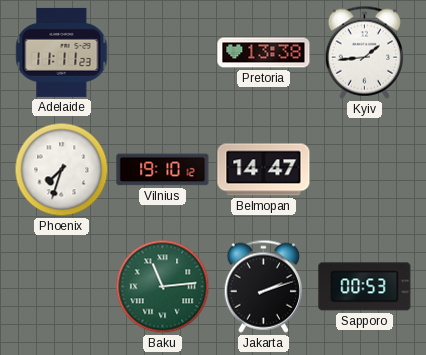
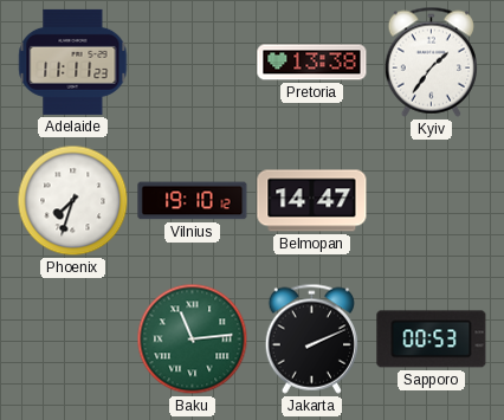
Kyiv: 1:44 -> 1:36 (431, 62)
Jakarta: 2:12 -> 2:11 (311, 338)
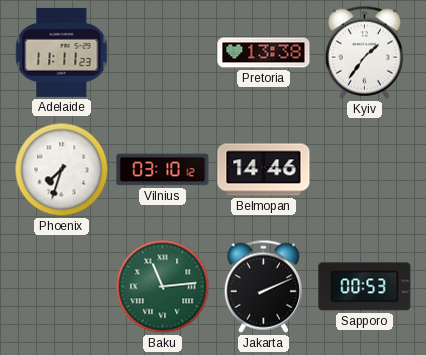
Vilnius: 19:10 -> 03:10 (163, 170)
Belmopan: 14:47 -> 14:46 (264, 170)
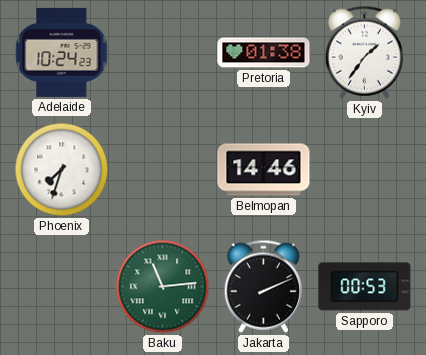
Adelaide: 11:11 -> 10:24 (62, 52)
Pretoria: 13:38 -> 01:38 (264, 53)
Vilnius: 03:10 -> none (163, 170)
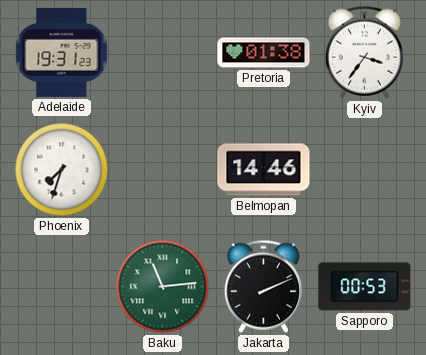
Adelaide: 10:24 -> 19:31 (62, 52)
Kyiv: 1:36 -> 3:36 (364, 52)
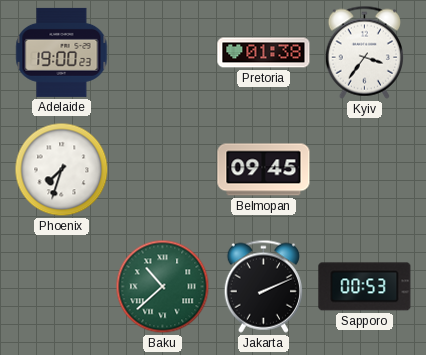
Adelaide: 19:31 -> 19:00 (62, 52)
Belmopan: 14:46 -> 09:45 (264, 170)
Baku: 11:14 -> 10:38 (163, 287)
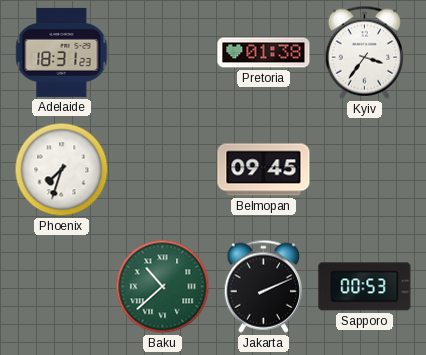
Adelaide: 19:00 -> 18:31 (62, 52)
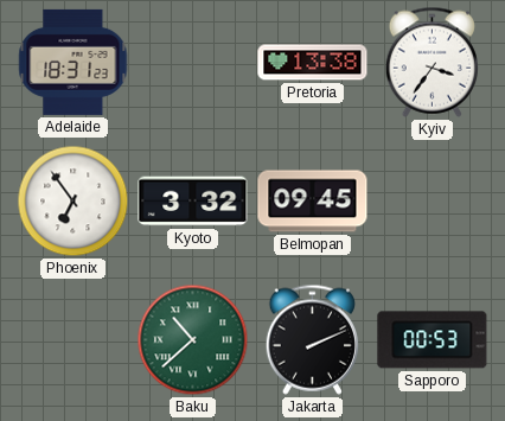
Pretoria: 01:38 -> 13:38 (313, 63)
Phoenix: 7:33 -> 6:54 (73, 202)
Kyoto: none -> 3:32 (193, 202)
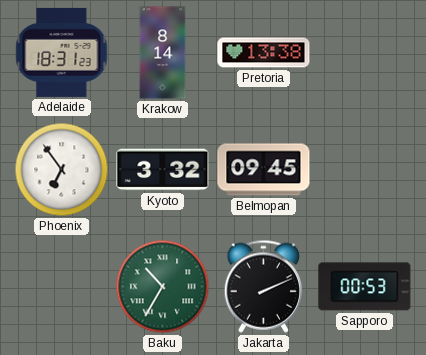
Krakow: none -> 8:14 (163, 53)
Kyiv: 3:36 -> none (432, 62)
Baku: 10:38 -> 10:35 (163, 287)
